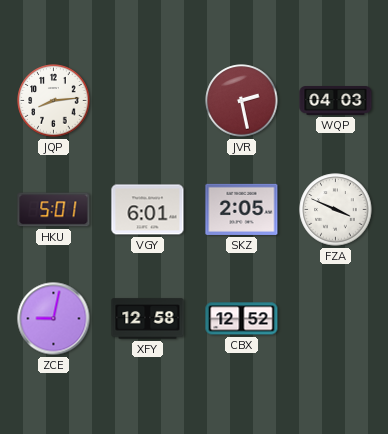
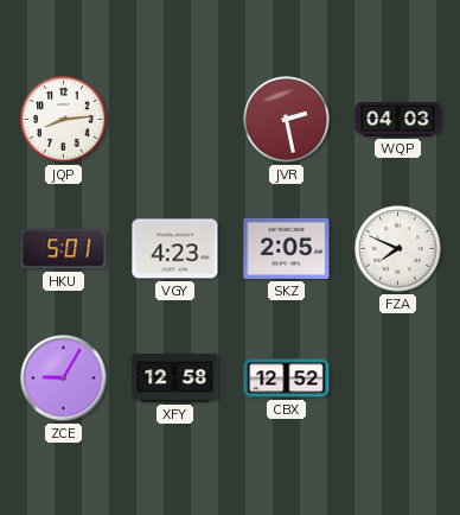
VGY: 6:01 -> 4:23 (175, 249)
FZA: 3:49 -> 7:49 (398, 249)
ZCE: 9:02 -> 9:05 (64, 379)
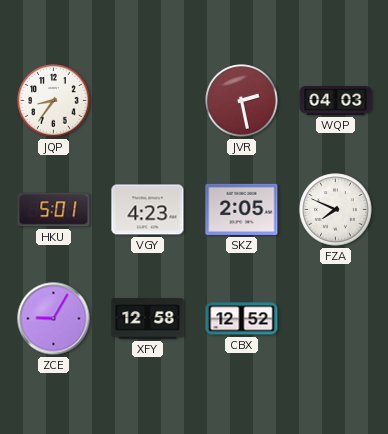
JQP: 8:14 -> 8:36 (54, 101)
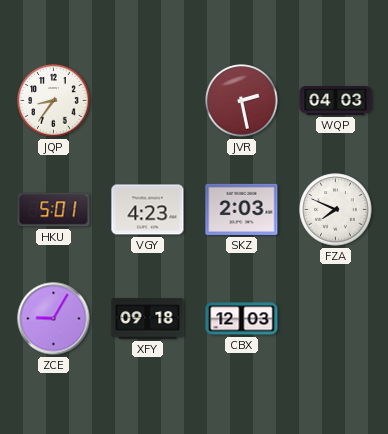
SKZ: 2:05 -> 2:03 (242, 209)
XFY: 12:58 -> 09:18 (148, 319)
CBX: 12:52 -> 12:03 (242, 319)
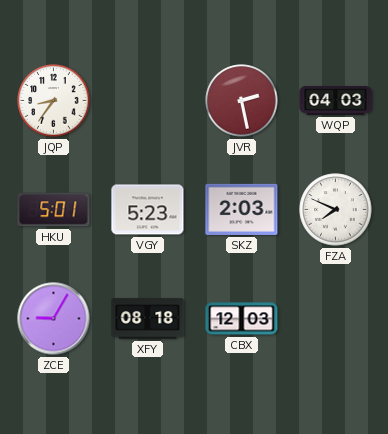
VGY: 4:23 -> 5:23 (148, 210)
XFY: 09:18 -> 08:18 (148, 319)
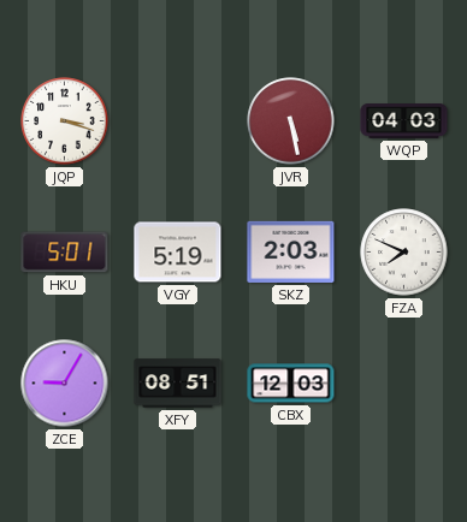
JQP: 8:36 -> 3:18 (65, 121)
JVR: 2:28 -> 5:28 (291, 121)
VGY: 5:23 -> 5:19 (178, 253)
XFY: 08:18 -> 08:51 (178, 384)
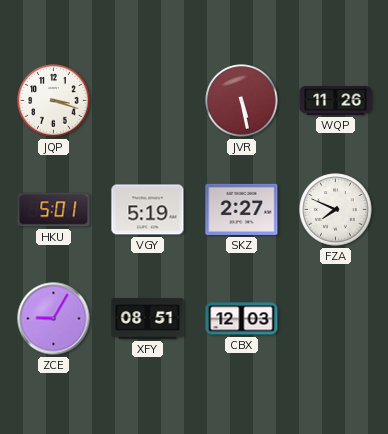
WQP: 04:03 -> 11:26 (336, 101)
SKZ: 2:03 -> 2:27 (242, 209)
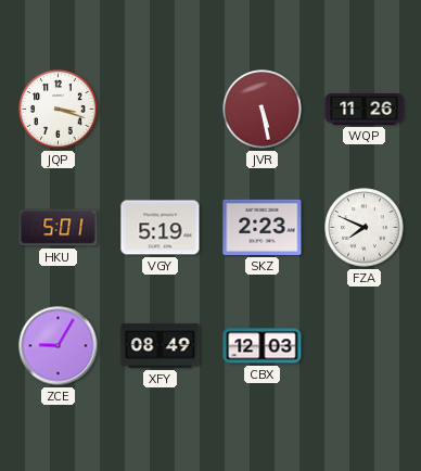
SKZ: 2:27 -> 2:23 (263, 227)
XFY: 08:51 -> 08:49 (161, 346)
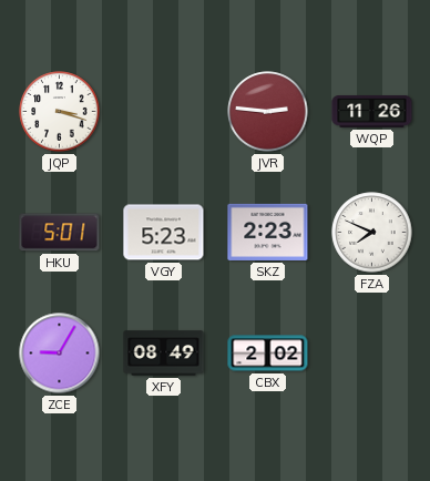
JVR: 5:28 -> 2:46 (268, 112)
VGY: 5:19 -> 5:23 (164, 233)
CBX: 12:03 -> 2:02 (268, 354)
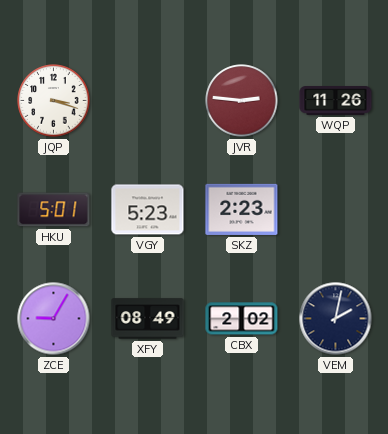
FZA: 7:49 -> none (372, 233)
VEM: none -> 2:02 (336, 319)
